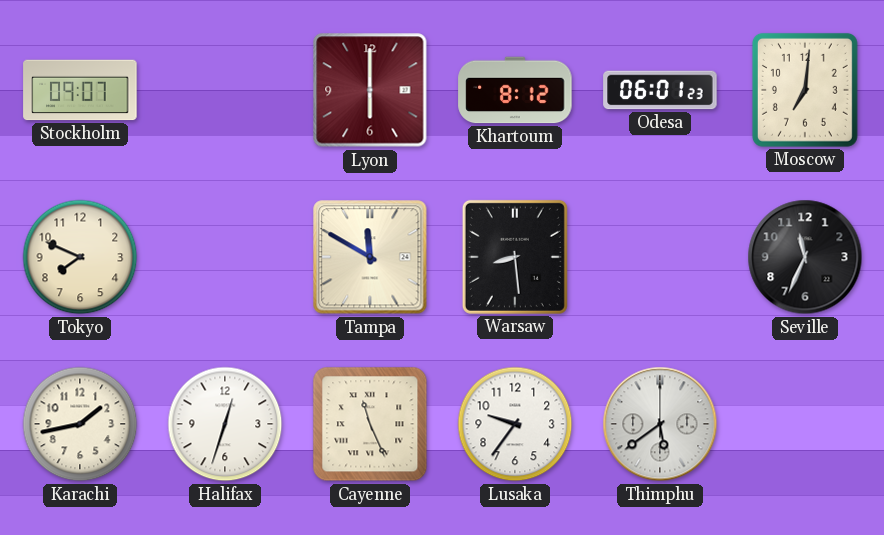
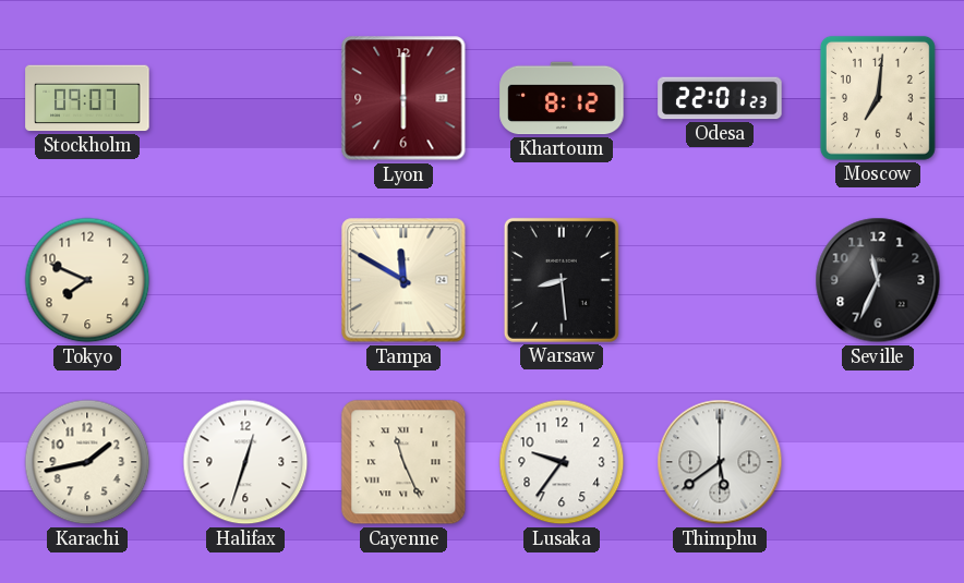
Odesa: 06:01 -> 22:01 (720, 98)
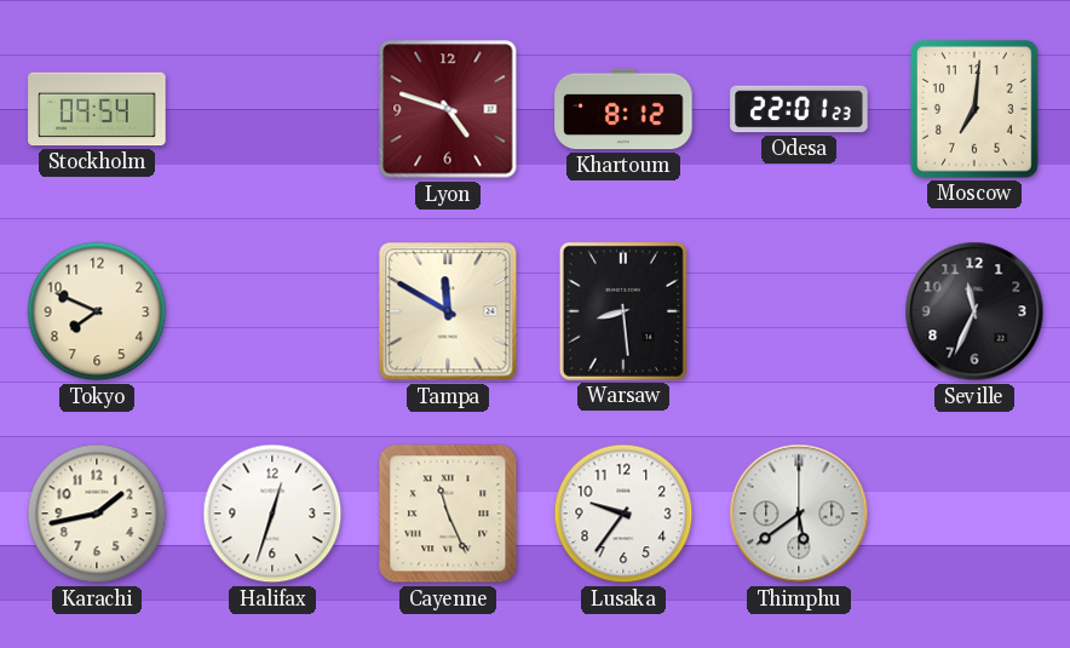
Stockholm: 09:07 -> 09:54 (97, 109)
Lyon: 6:00 -> 4:48 (448, 109)
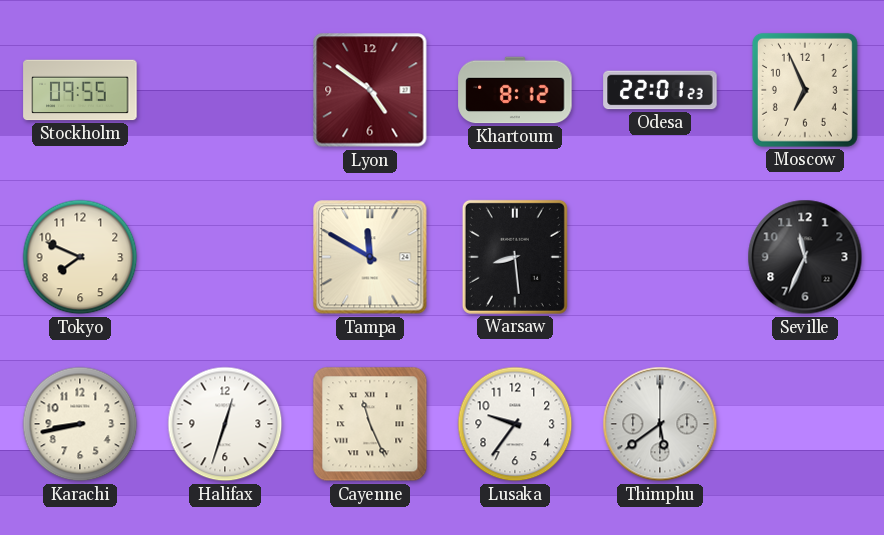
Stockholm: 09:54 -> 09:55 (80, 90)
Lyon: 4:48 -> 4:51 (370, 90)
Moscow: 7:01 -> 6:56 (805, 90)
Karachi: 1:43 -> 8:43 (80, 424)
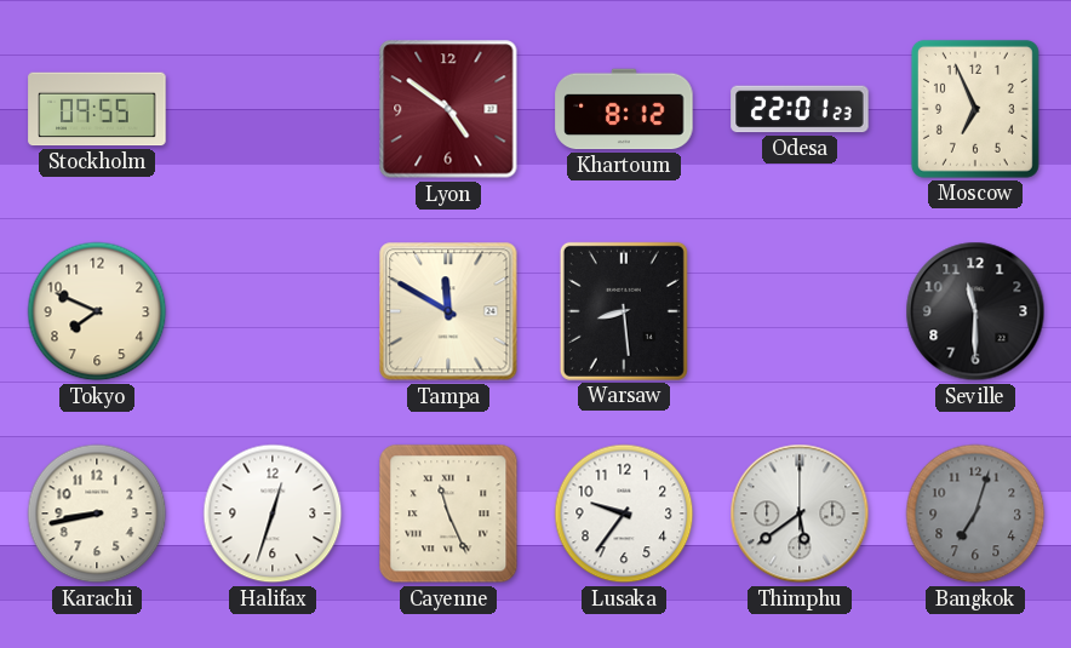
Seville: 11:34 -> 11:30 (975, 311)
Bangkok: none -> 7:03 (975, 514)
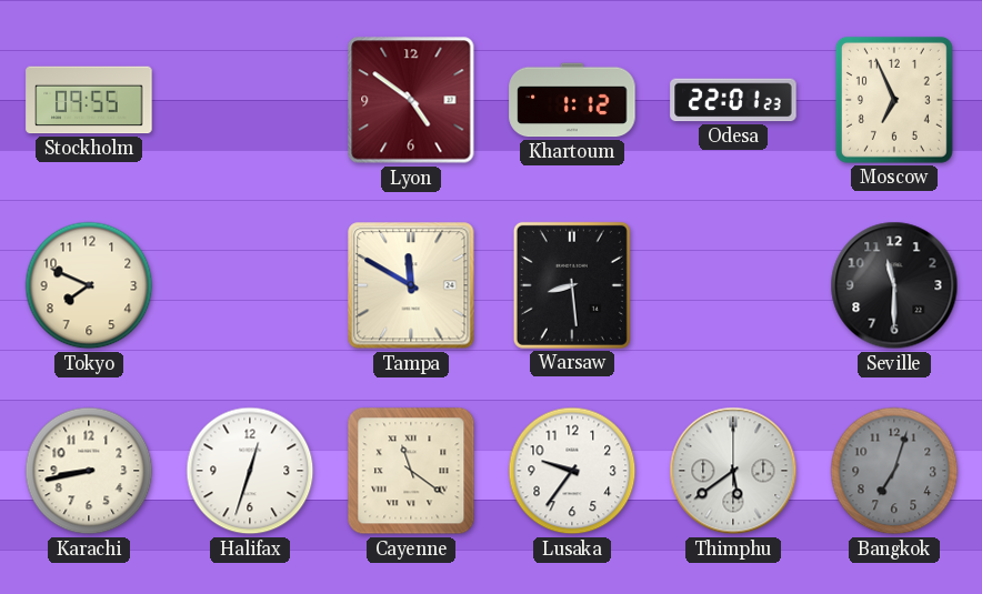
Khartoum: 8:12 -> 1:12 (572, 100)
Cayenne: 11:26 -> 11:21 (411, 471)
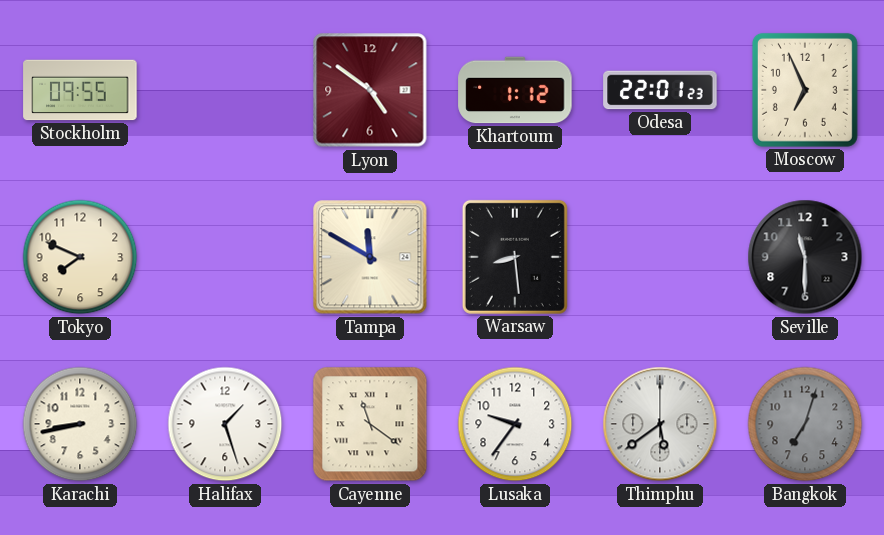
Halifax: 12:33 -> 1:27 (225, 424)
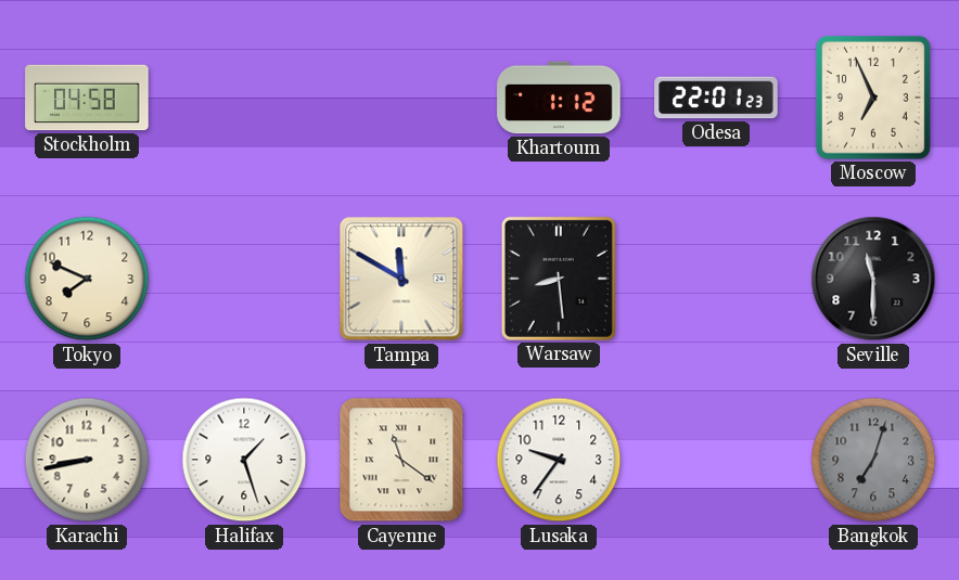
Stockholm: 09:55 -> 04:58 (87, 98)
Lyon: 4:51 -> none (370, 90)
Thimphu: 5:39 -> none (660, 424)
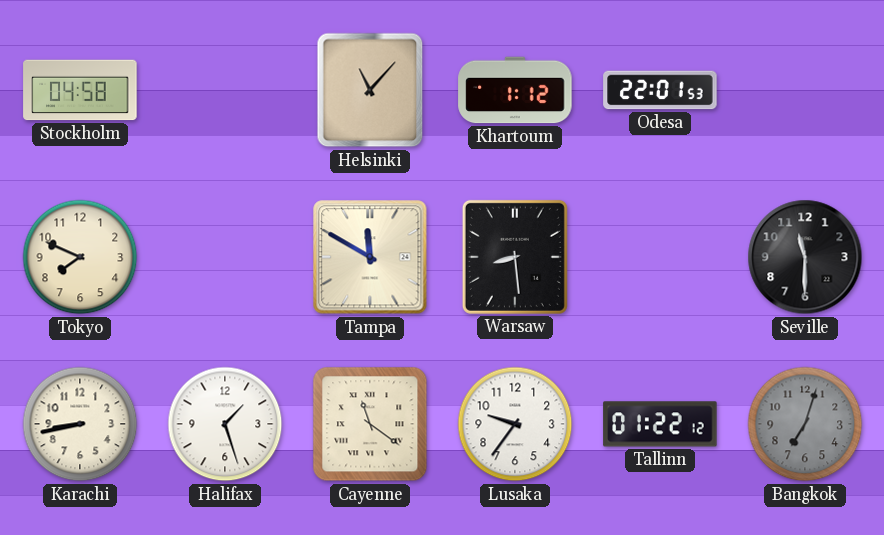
Helsinki: none -> 11:07 (370, 90)
Odesa: 22:01:23 -> 22:01:53 (660, 90)
Moscow: 6:56 -> none (873, 98)
Tallinn: none -> 01:22 (660, 424)
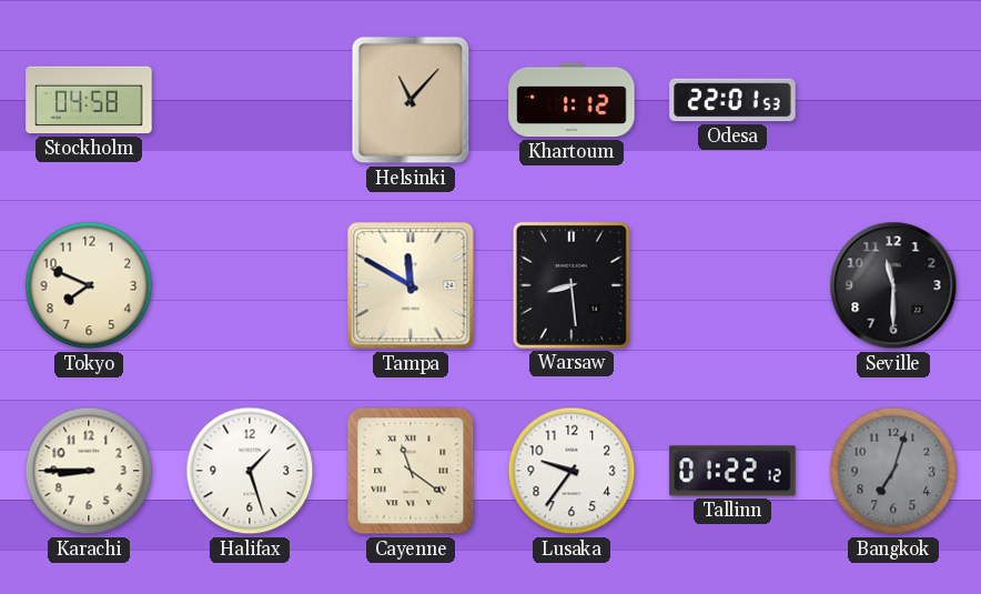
Karachi: 8:43 -> 8:45 (89, 471)
